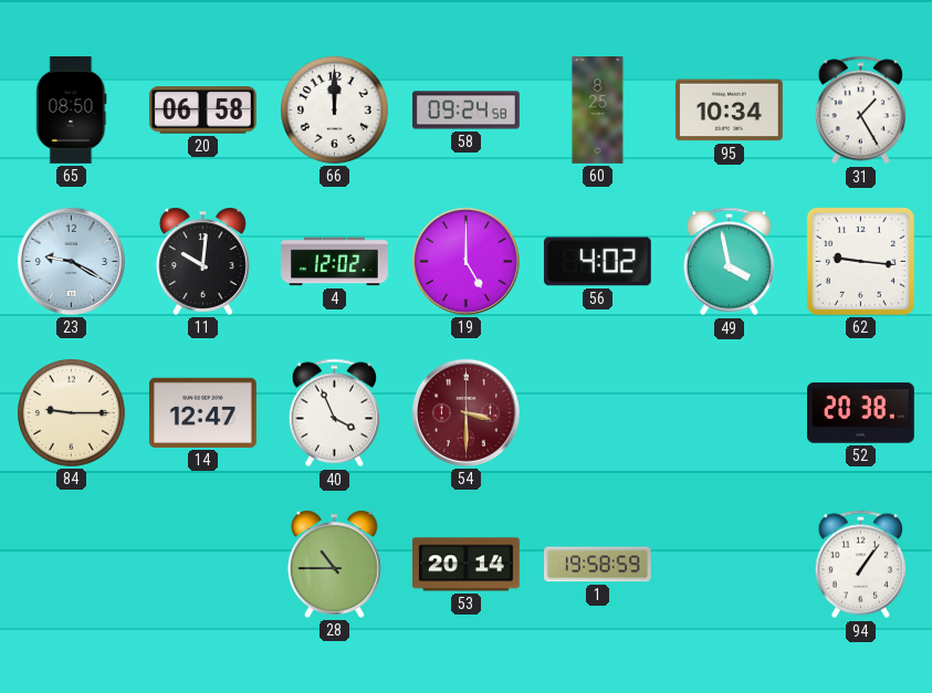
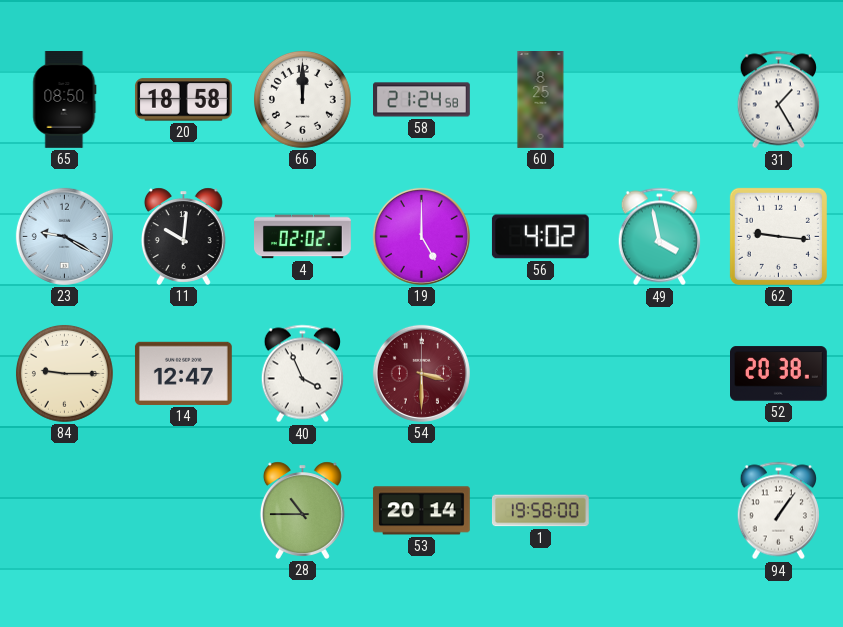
20: 06:58 -> 18:58 (183, 100)
58: 09:24 -> 21:24 (422, 100)
95: 10:34 -> none (729, 111)
4: 12:02 -> 02:02 (303, 237)
1: 19:58:59 -> 19:58:00 (540, 511)
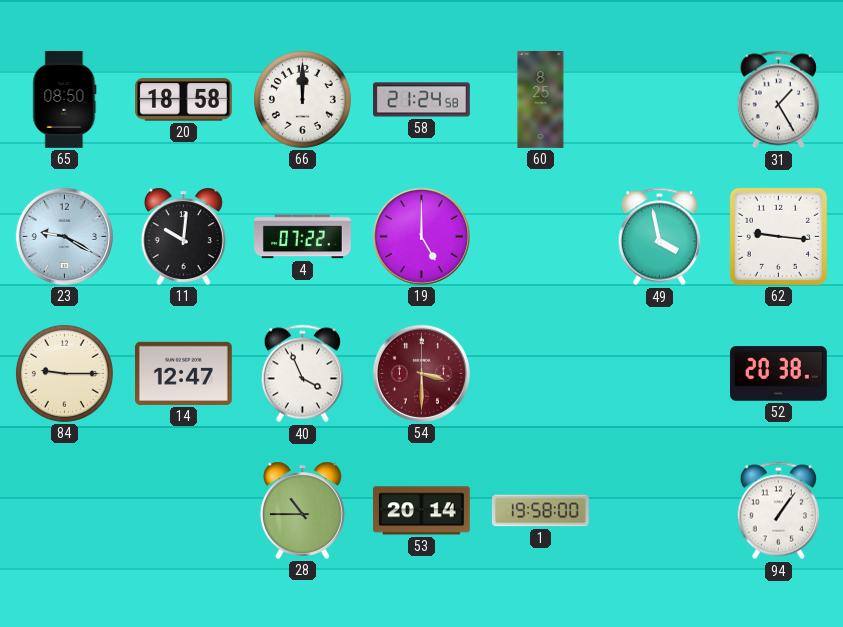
4: 02:02 -> 07:22 (303, 237)
56: 4:02 -> none (540, 237)
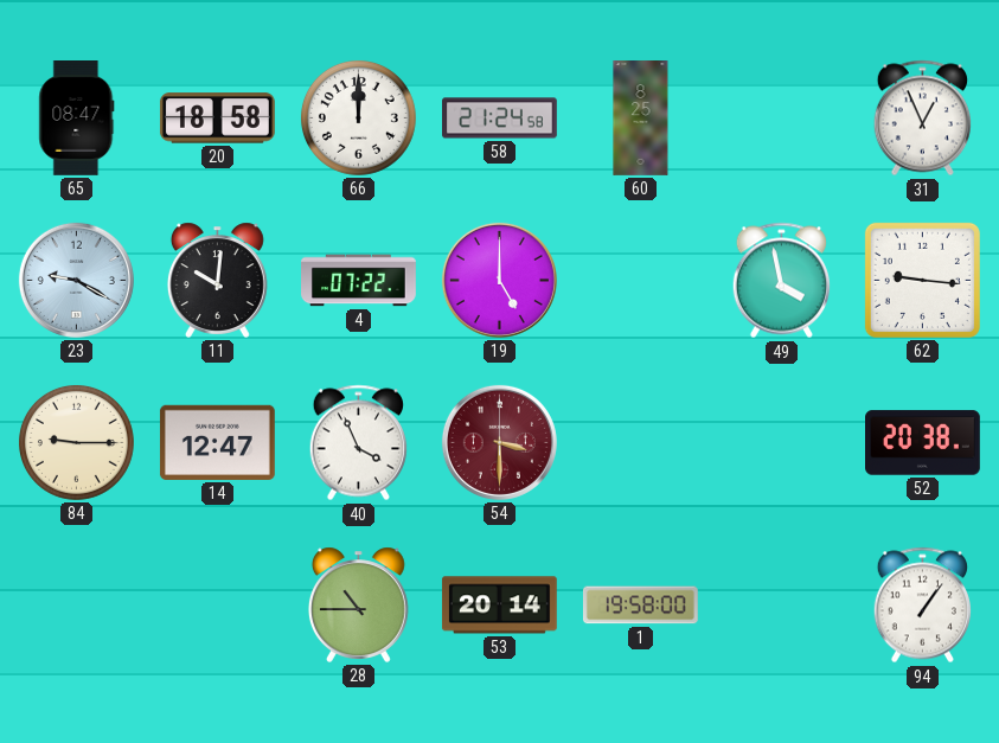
65: 08:50 -> 08:47 (77, 119)
31: 1:25 -> 12:56 (922, 119)
